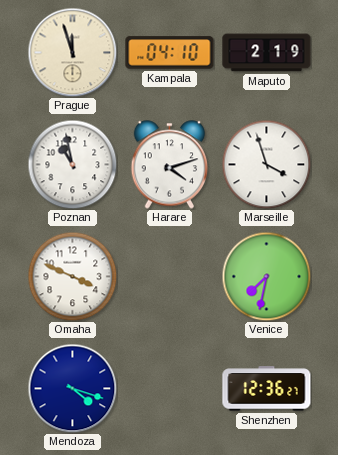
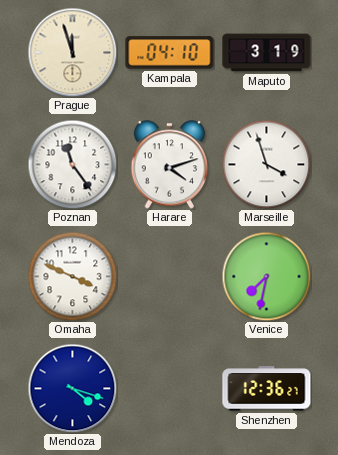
Maputo: 2:19 -> 3:19 (267, 53)
Poznan: 10:58 -> 11:24 (72, 164)
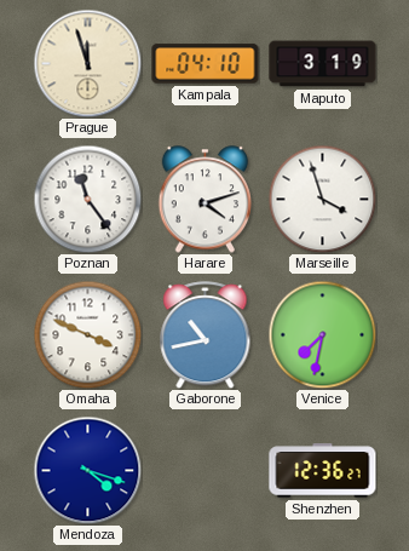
Gaborone: none -> 10:43 (206, 335)
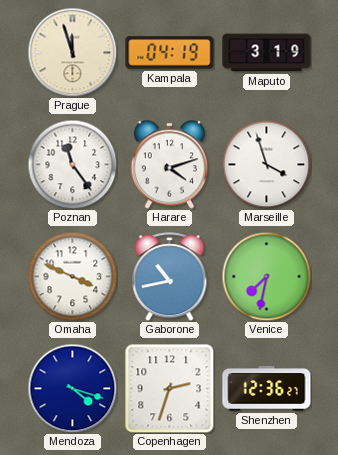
Kampala: 04:10 -> 04:19 (170, 53)
Copenhagen: none -> 2:33 (169, 388)
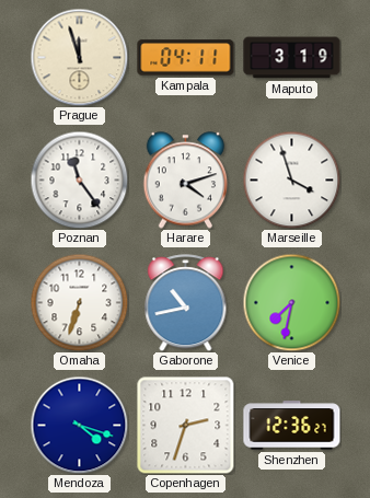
Kampala: 04:19 -> 04:11 (186, 58)
Omaha: 3:49 -> 6:33 (79, 302)
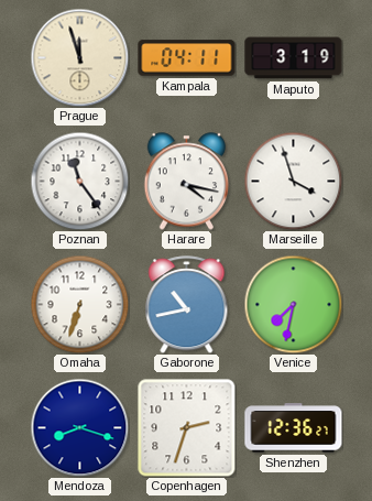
Harare: 4:12 -> 4:17 (187, 182)
Mendoza: 4:18 -> 8:18 (79, 427)
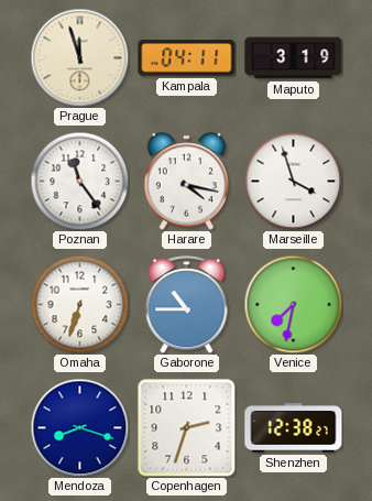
Gaborone: 10:43 -> 10:45 (187, 305)
Shenzhen: 12:36 -> 12:38 (294, 428)
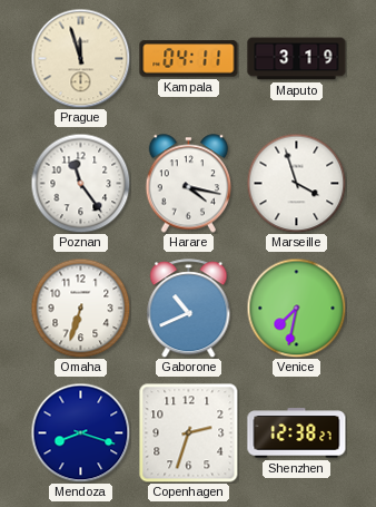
Gaborone: 10:45 -> 10:41 (189, 309)
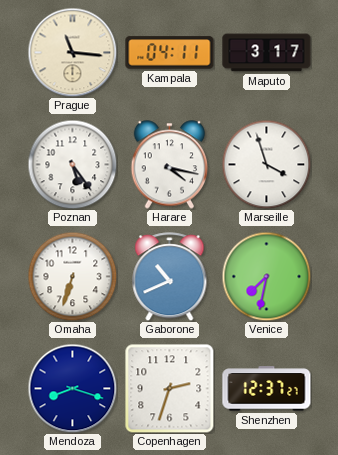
Prague: 11:57 -> 11:16 (72, 52)
Maputo: 3:19 -> 3:17 (267, 53)
Poznan: 11:24 -> 5:24 (72, 164)
Shenzhen: 12:38 -> 12:37 (267, 389)
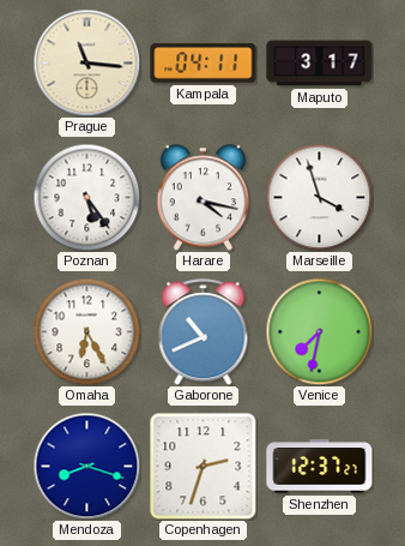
Omaha: 6:33 -> 6:25 (86, 331)
